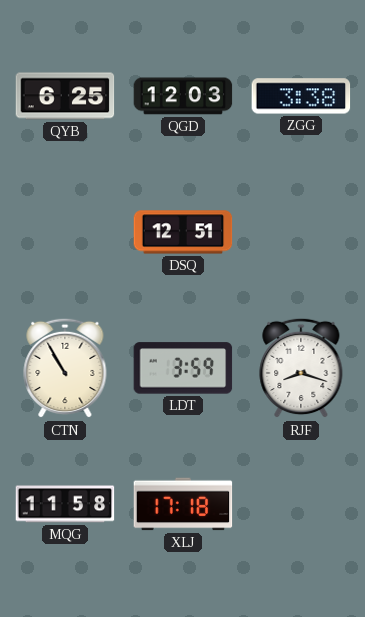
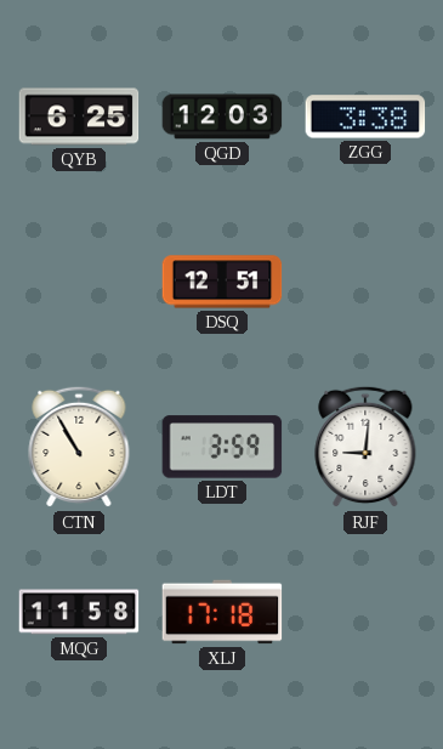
RJF: 8:18 -> 9:01 (365, 447)
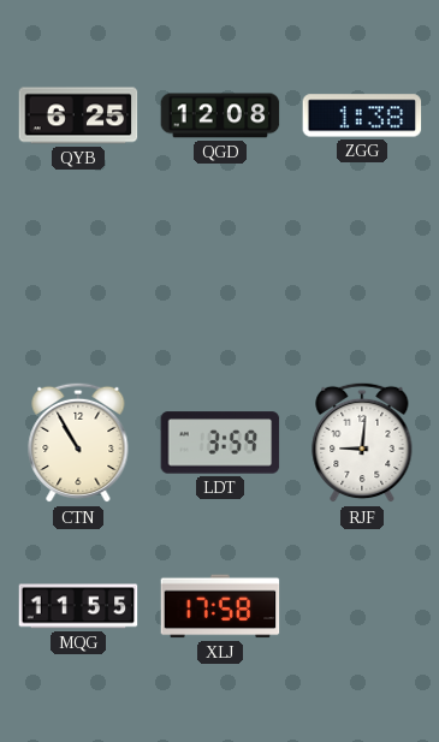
QGD: 12:03 -> 12:08 (220, 115)
ZGG: 3:38 -> 1:38 (362, 115)
DSQ: 12:51 -> none (222, 282)
MQG: 11:58 -> 11:55 (78, 606)
XLJ: 17:18 -> 17:58 (220, 606)
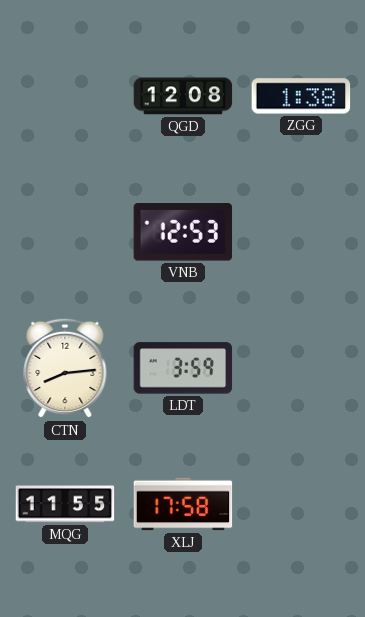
QYB: 6:25 -> none (78, 115)
VNB: none -> 12:53 (183, 232)
CTN: 10:55 -> 8:14 (65, 368)
RJF: 9:01 -> none (362, 443)
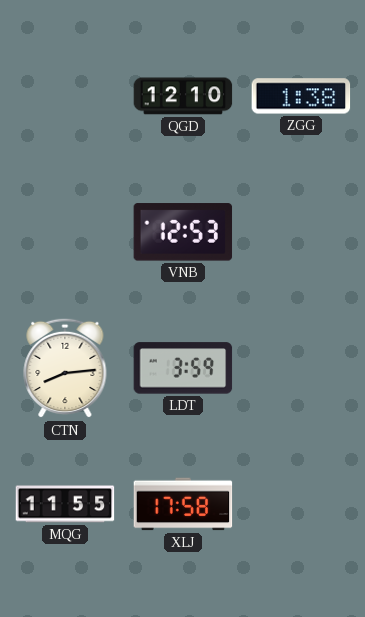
QGD: 12:08 -> 12:10 (183, 96)
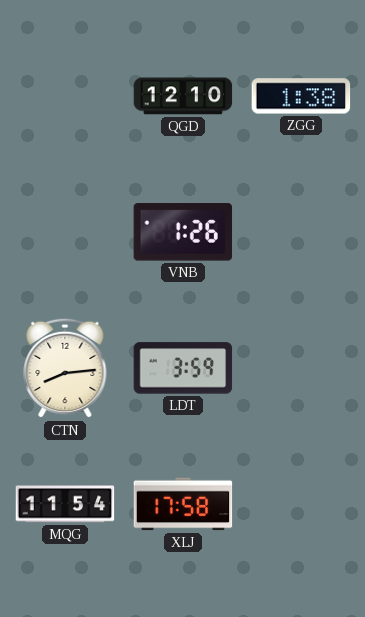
VNB: 12:53 -> 1:26 (183, 232)
MQG: 11:55 -> 11:54 (65, 504)
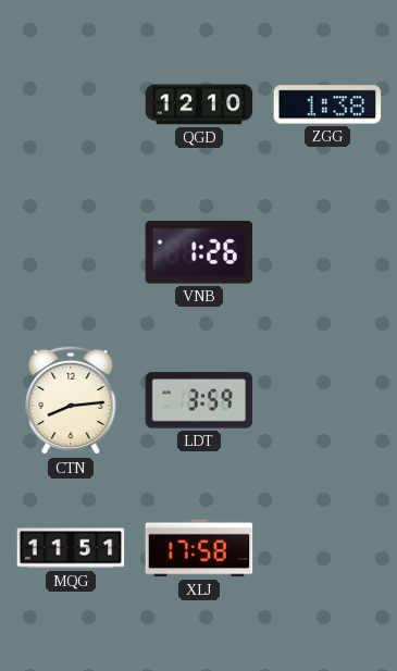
MQG: 11:54 -> 11:51 (71, 548)
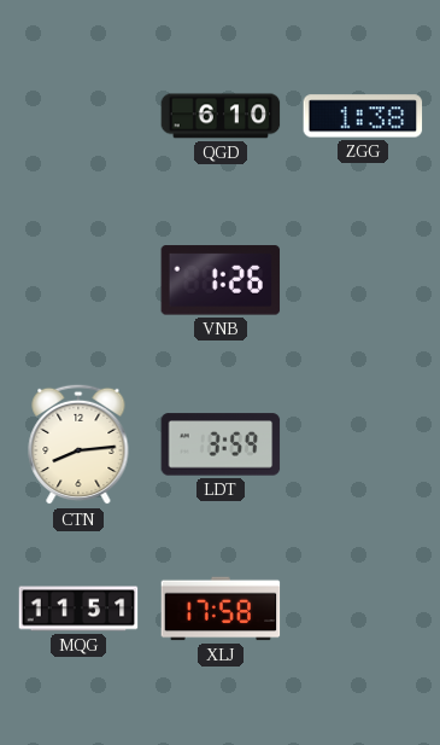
QGD: 12:10 -> 6:10 (221, 116)
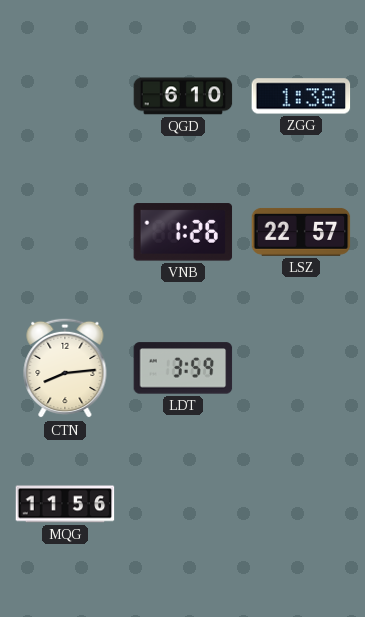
LSZ: none -> 22:57 (301, 232)
MQG: 11:51 -> 11:56 (65, 504)
XLJ: 17:58 -> none (221, 609)
